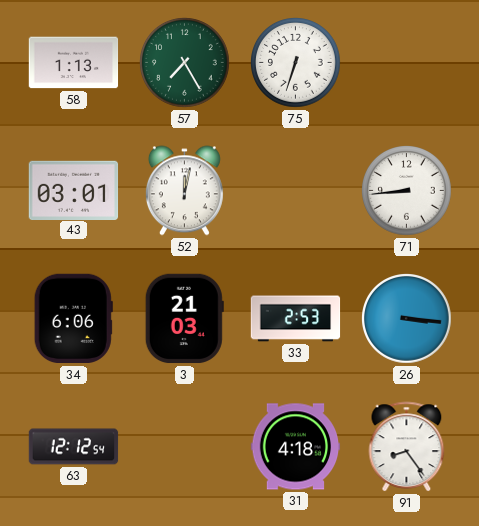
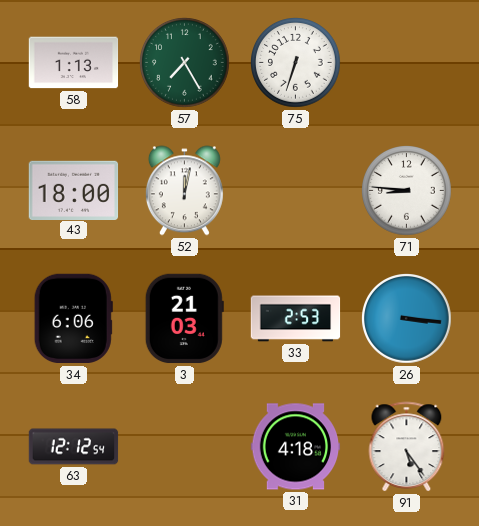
43: 03:01 -> 18:00 (74, 190)
71: 8:44 -> 8:46 (407, 191)
91: 8:24 -> 5:24 (407, 447)
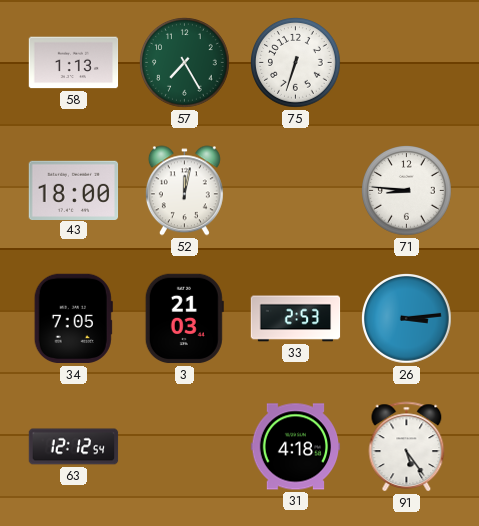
34: 6:06 -> 7:05 (73, 319)
26: 3:16 -> 3:14 (407, 319)
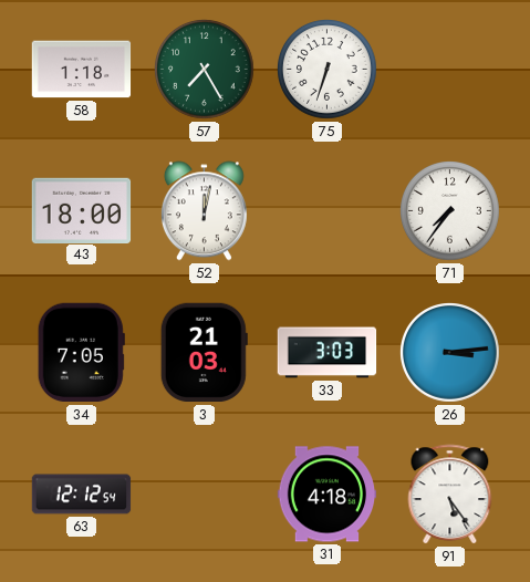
58: 1:13 -> 1:18 (82, 70)
71: 8:46 -> 7:36 (450, 211)
33: 2:53 -> 3:03 (328, 353)
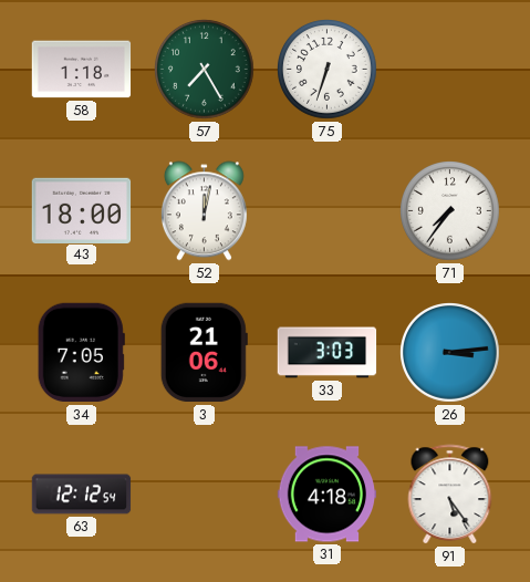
3: 21:03 -> 21:06 (204, 353)
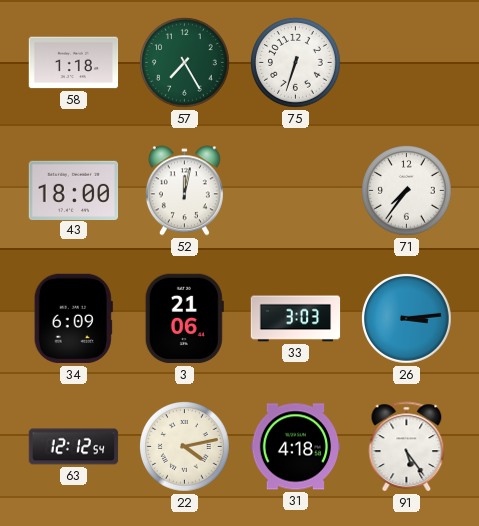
34: 7:05 -> 6:09 (73, 319)
22: none -> 4:13 (185, 447)
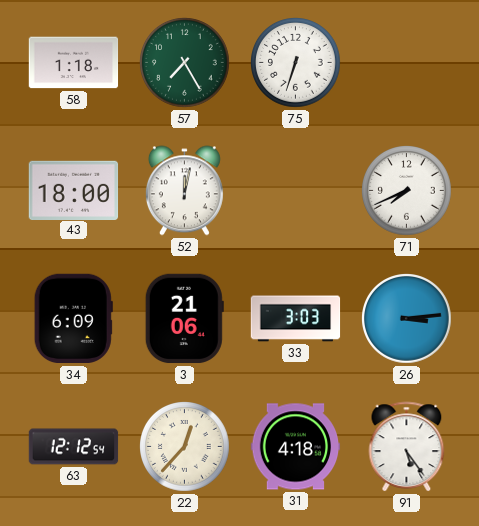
71: 7:36 -> 7:41 (407, 191)
22: 4:13 -> 12:37 (185, 447)
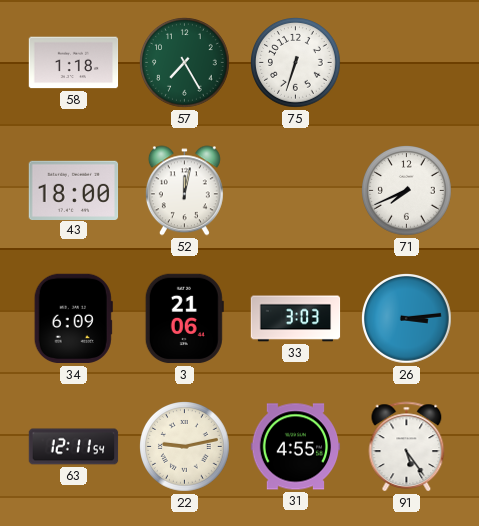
63: 12:12 -> 12:11 (74, 447)
22: 12:37 -> 9:13 (185, 447)
31: 4:18 -> 4:55 (296, 447)
